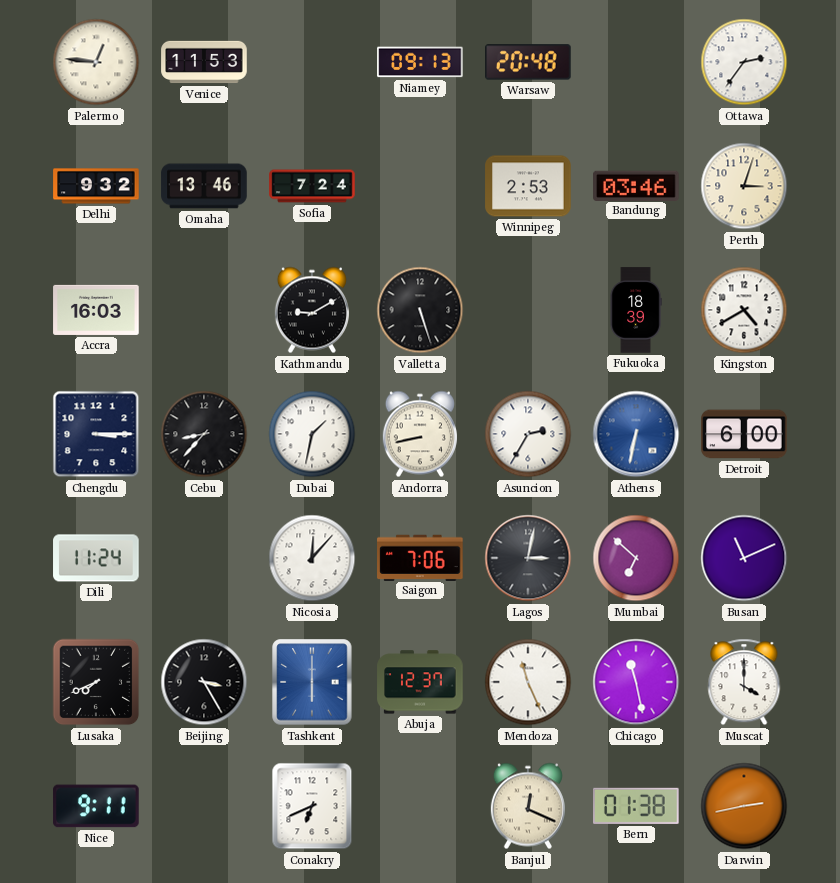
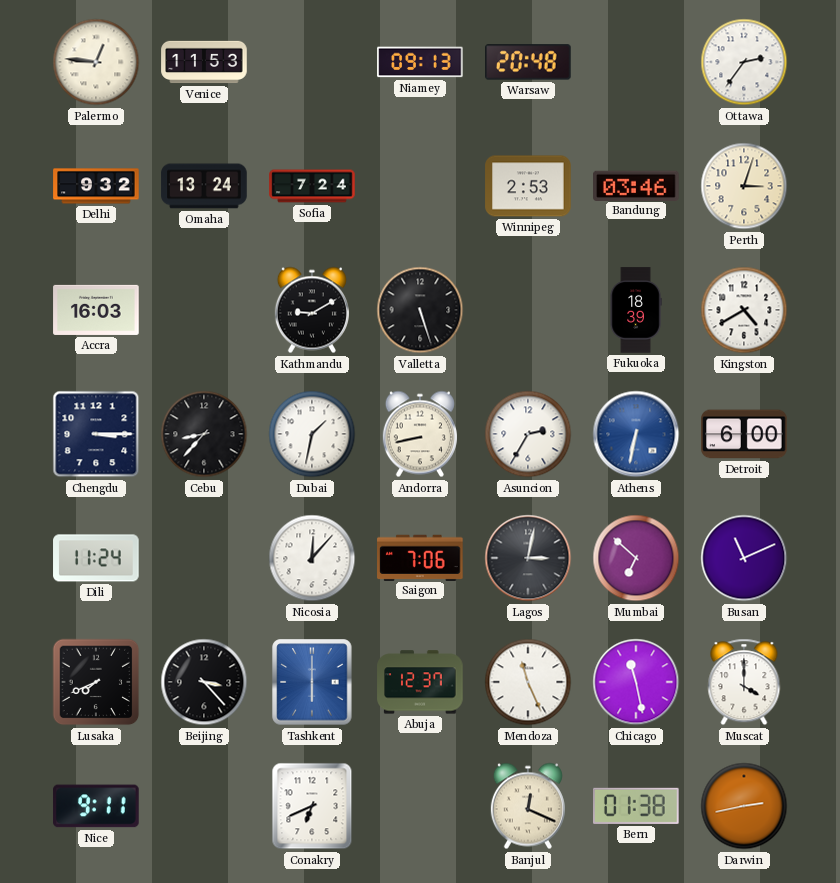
Omaha: 13:46 -> 13:24 (204, 186)
Beijing: 3:25 -> 3:23 (204, 682)
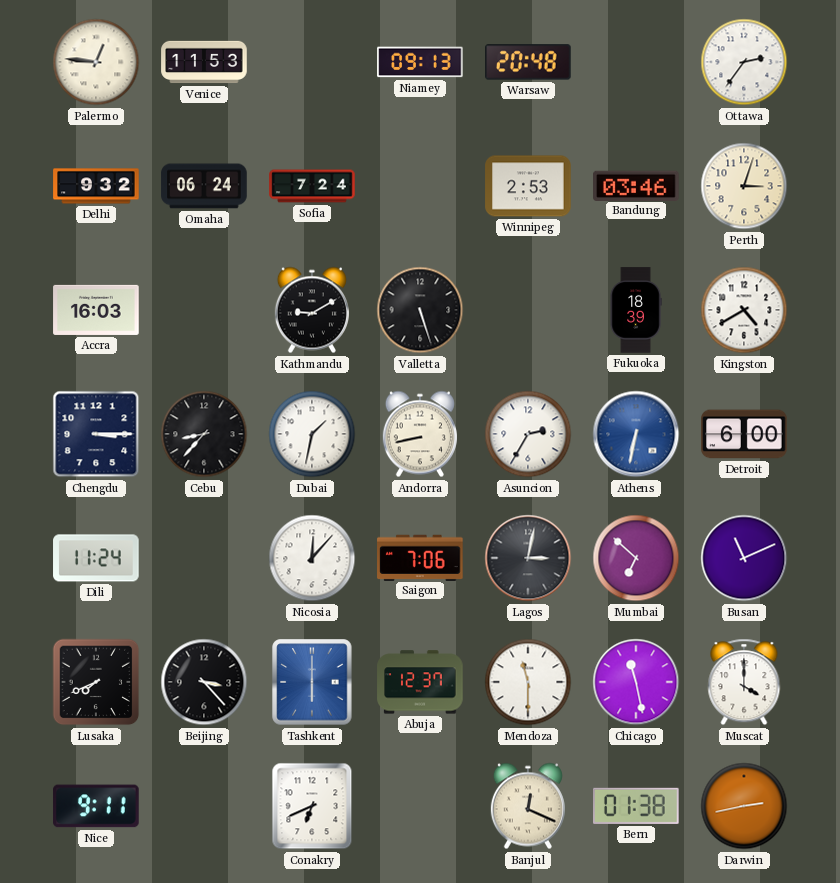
Omaha: 13:24 -> 06:24 (204, 186)
Mendoza: 11:26 -> 11:30 (528, 682)
